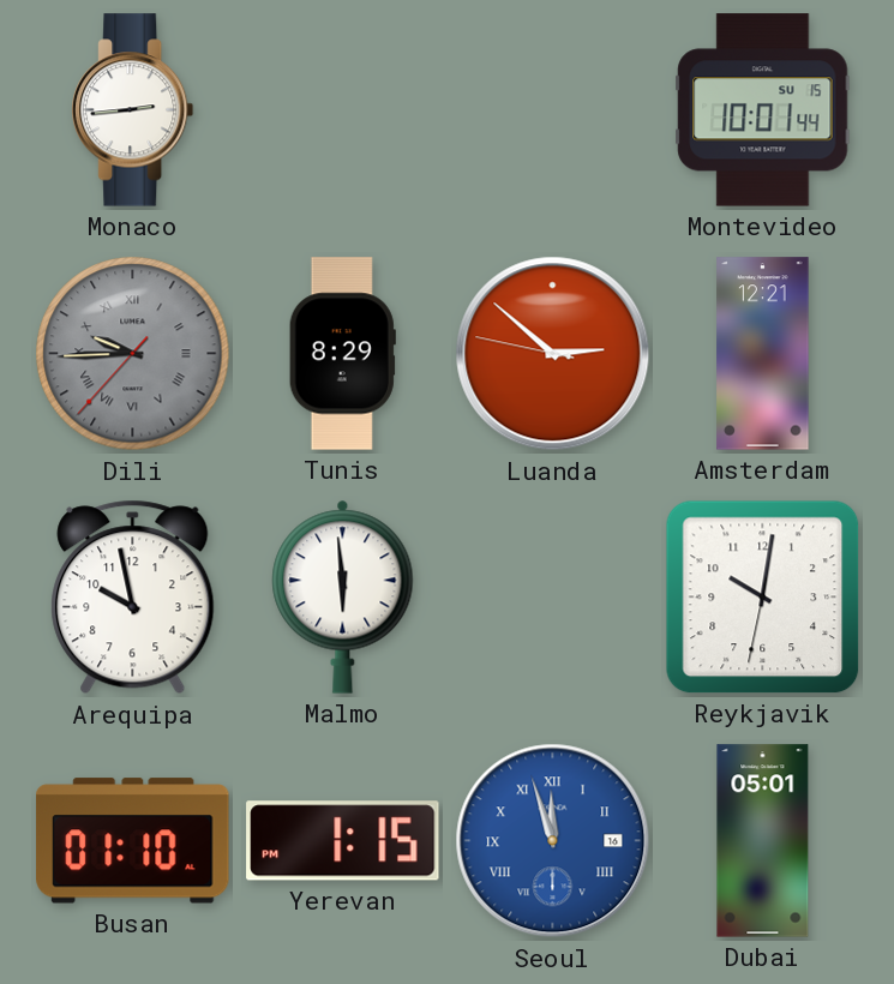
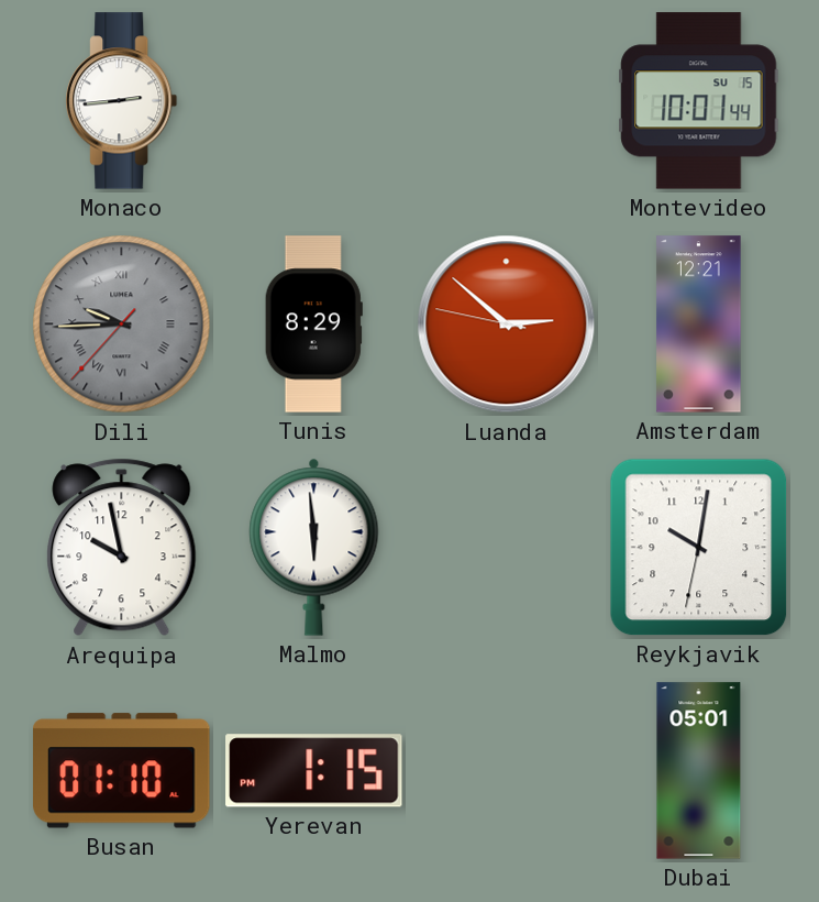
Seoul: 11:57 -> none (553, 841)
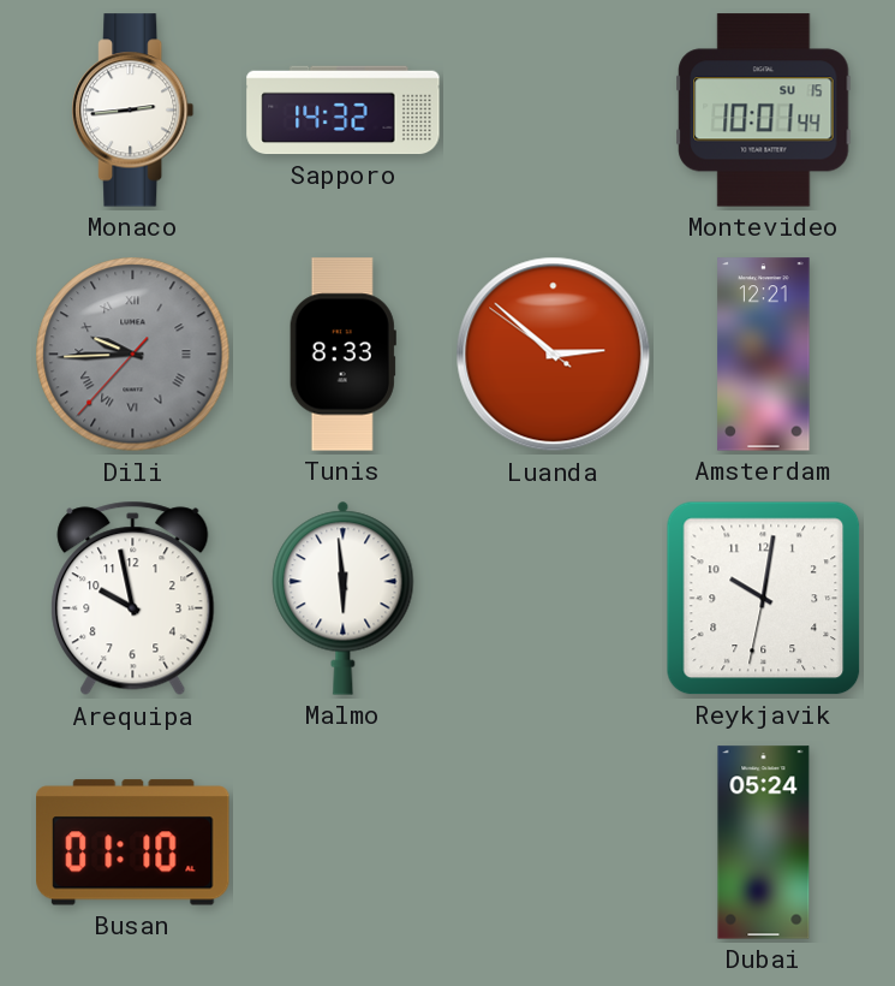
Sapporo: none -> 14:32 (344, 111)
Tunis: 8:29 -> 8:33 (342, 355)
Luanda: 2:51:47 -> 2:51:51 (554, 355)
Yerevan: 1:15 -> none (314, 771)
Dubai: 05:01 -> 05:24 (764, 843)
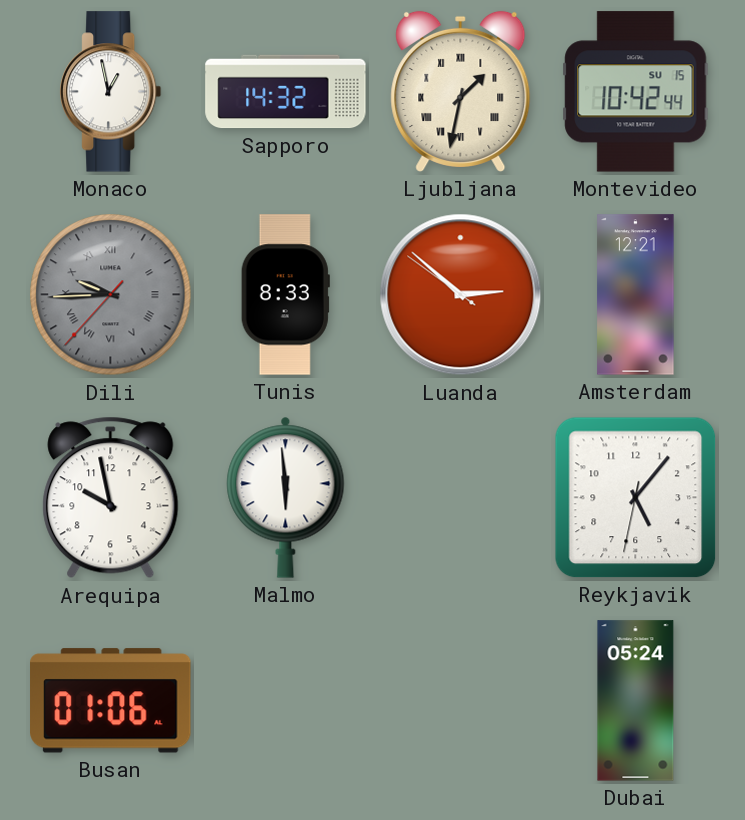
Monaco: 2:44 -> 12:58 (111, 92)
Ljubljana: none -> 1:32 (461, 91)
Montevideo: 10:01 -> 10:42 (636, 92)
Reykjavik: 10:01 -> 5:06 (636, 498)
Busan: 01:10 -> 01:06 (111, 701)
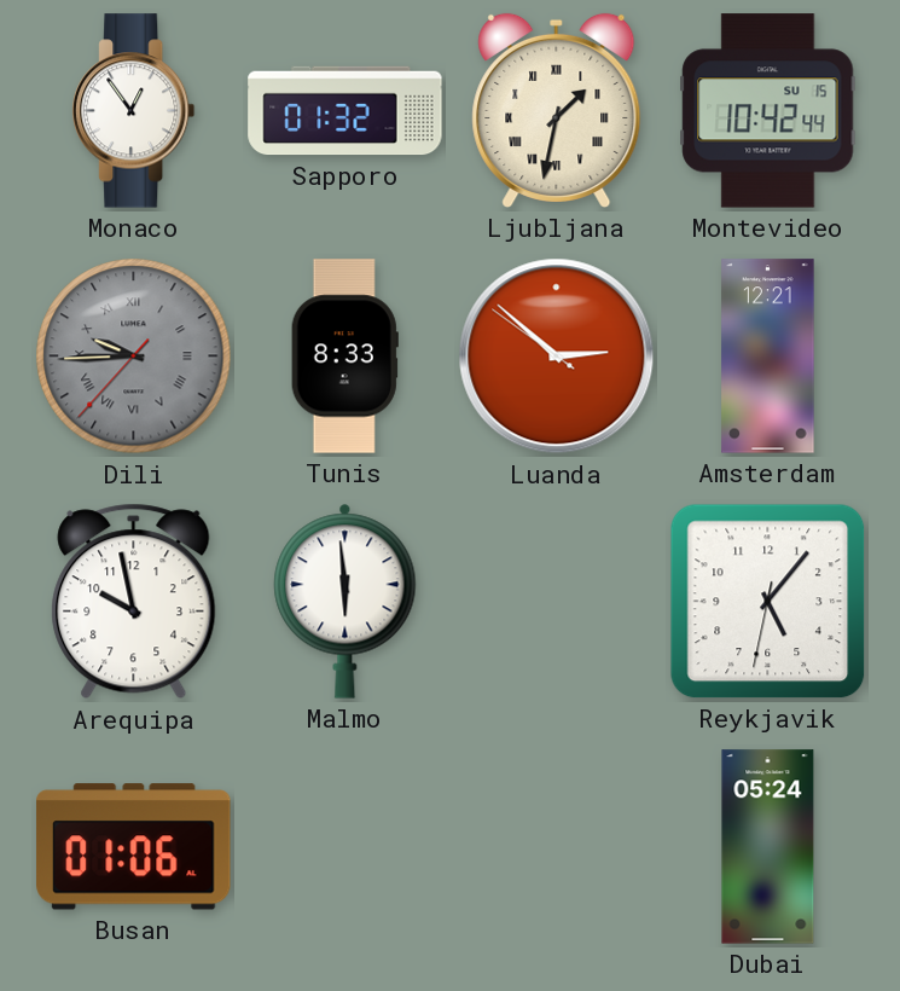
Monaco: 12:58 -> 12:54 (134, 111)
Sapporo: 14:32 -> 01:32 (346, 111)
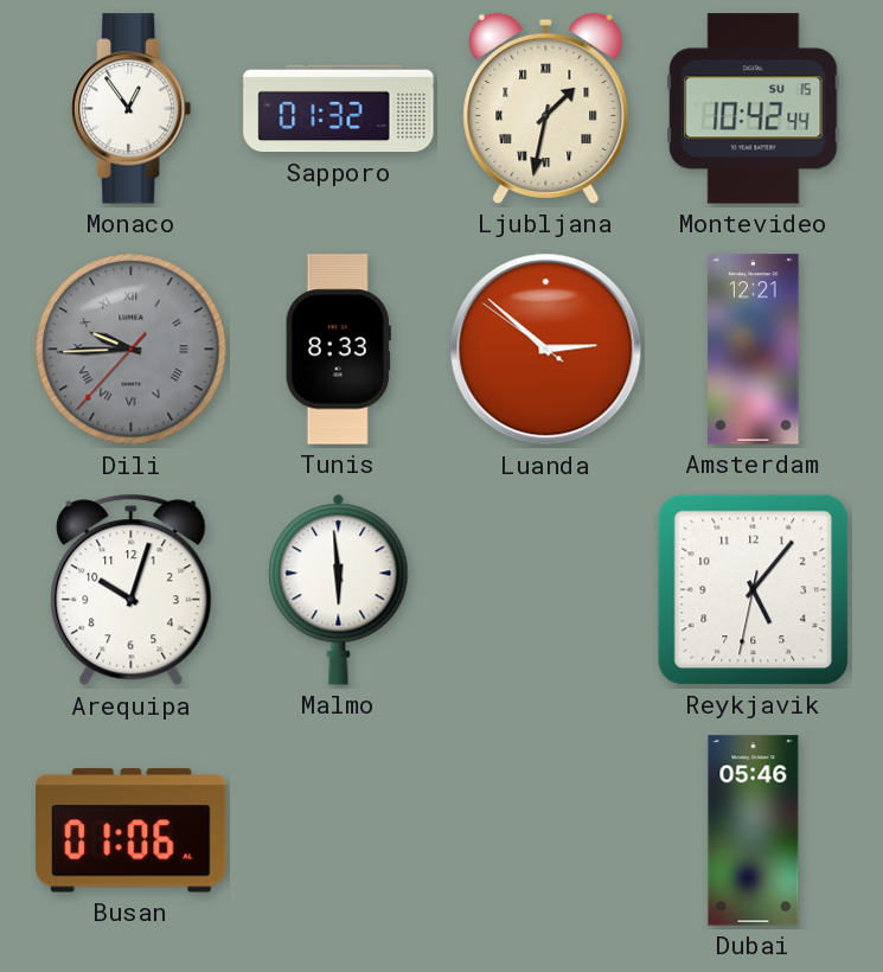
Arequipa: 9:58 -> 10:03 (132, 590)
Dubai: 05:24 -> 05:46 (754, 831)
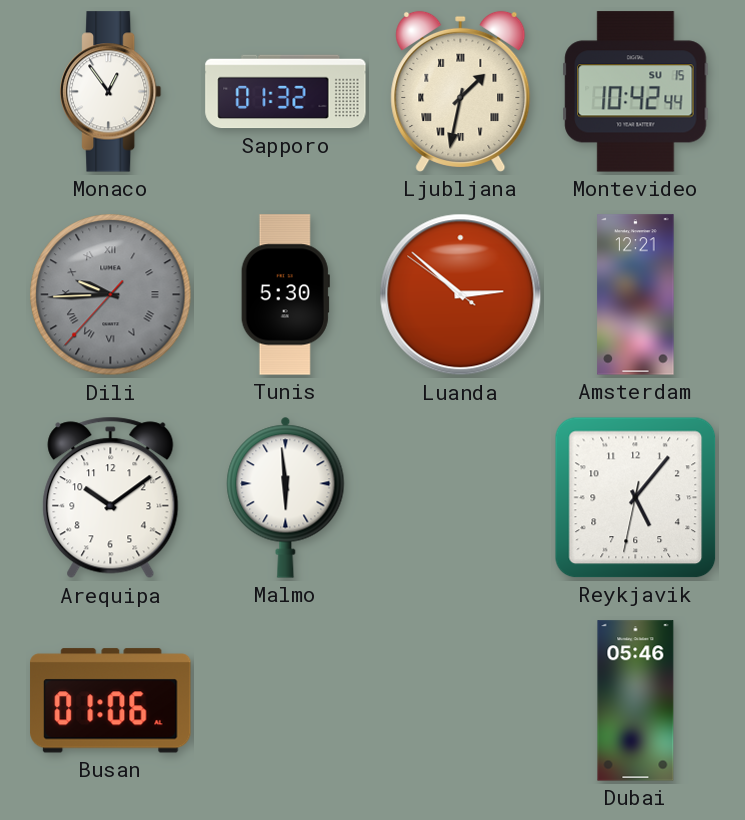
Tunis: 8:33 -> 5:30 (285, 295)
Arequipa: 10:03 -> 10:09 (111, 498)
